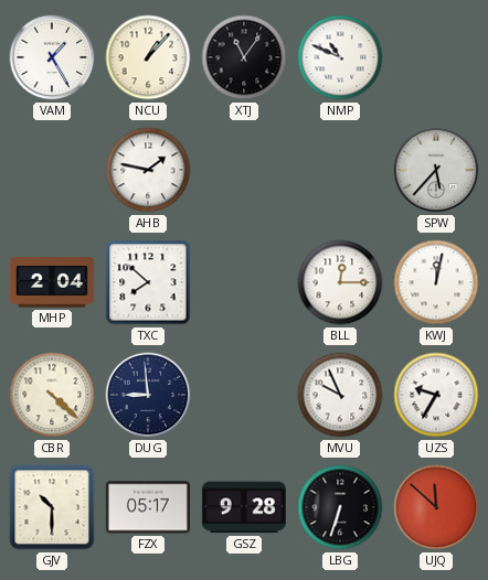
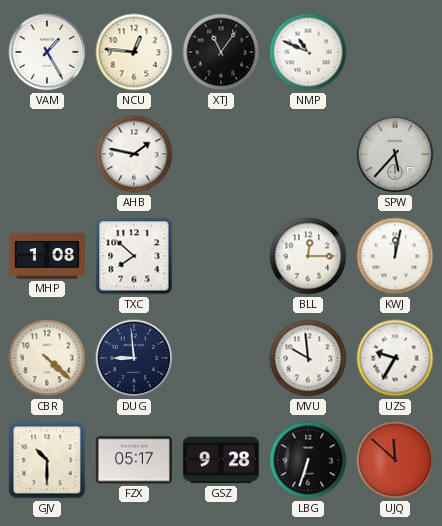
NCU: 1:07 -> 12:46 (134, 52)
MHP: 2:04 -> 1:08 (47, 256)
MVU: 9:56 -> 9:59 (308, 358)
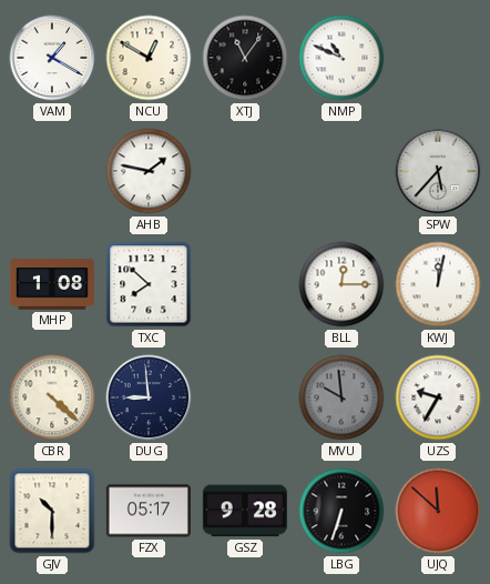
VAM: 1:25 -> 1:20 (52, 58)
NCU: 12:46 -> 12:50 (149, 58)
MVU dial: white -> grey (341, 397)
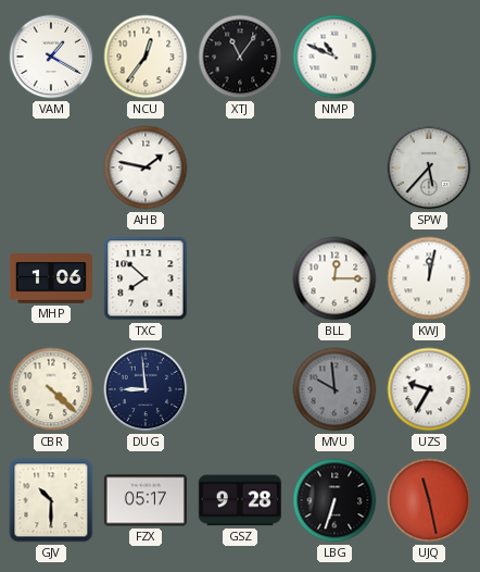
NCU: 12:50 -> 12:36 (146, 57)
MHP: 1:08 -> 1:06 (51, 278)
UJQ: 11:52 -> 11:28 (429, 500)
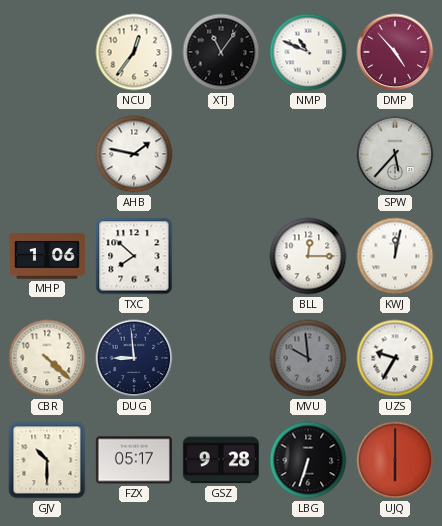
VAM: 1:20 -> none (51, 57)
DMP: none -> 4:53 (395, 52)
UJQ: 11:28 -> 6:00 (395, 460)
